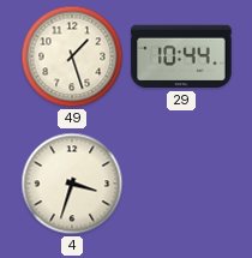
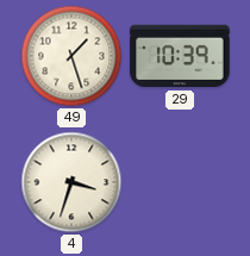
29: 10:44 -> 10:39 (180, 56)
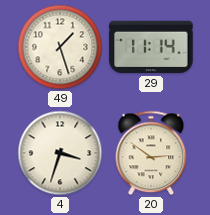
29: 10:39 -> 11:14 (151, 47)
20: none -> 2:51 (151, 153)
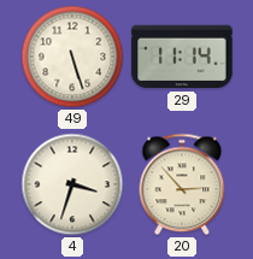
49: 1:27 -> 5:27 (72, 57)
20: 2:51 -> 2:53 (182, 184)
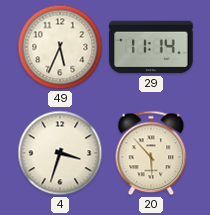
49: 5:27 -> 5:34 (60, 47)
20: 2:53 -> 5:53 (151, 153)
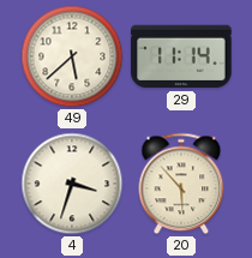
49: 5:34 -> 5:38 (72, 56)
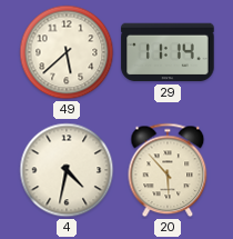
4: 3:33 -> 4:32 (67, 170)
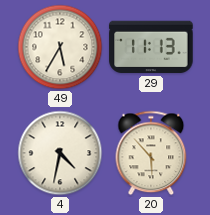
49: 5:38 -> 5:35 (60, 47)
29: 11:14 -> 11:13 (151, 47)
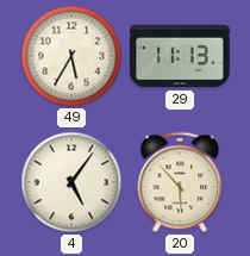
4: 4:32 -> 5:06 (71, 182)
